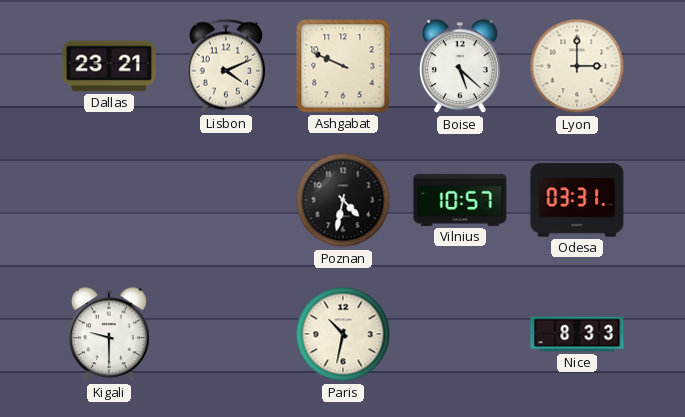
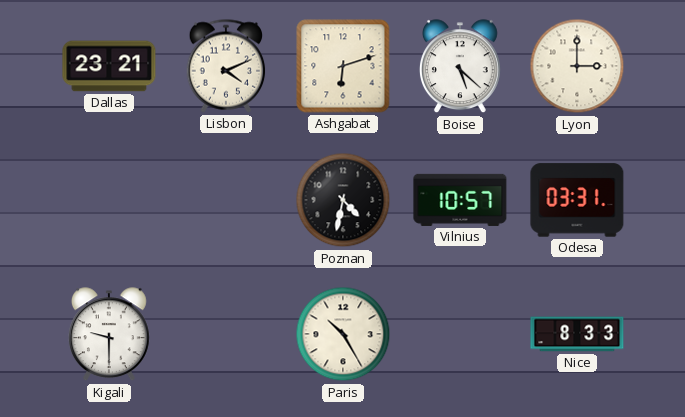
Ashgabat: 9:49 -> 6:12 (343, 66)
Paris: 10:32 -> 10:25 (343, 334)
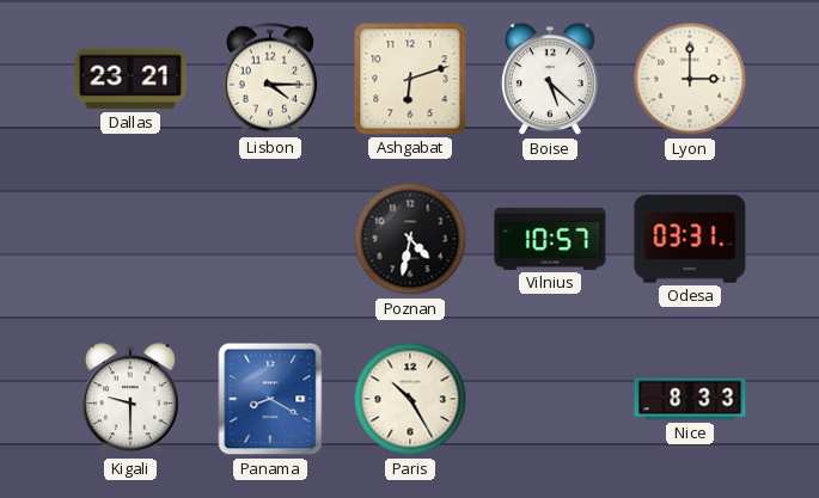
Lisbon: 4:11 -> 4:15 (270, 79)
Panama: none -> 8:20 (270, 399)
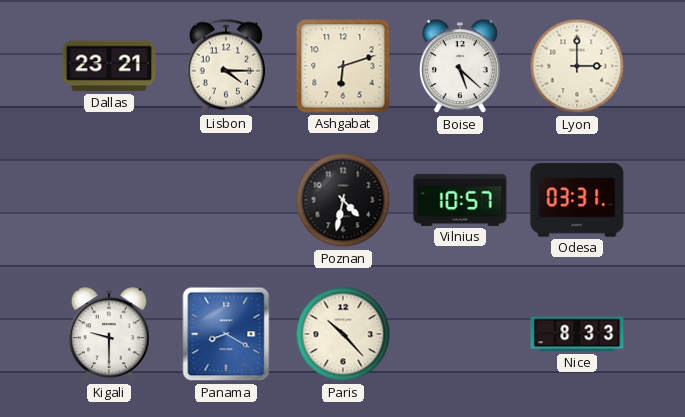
Paris: 10:25 -> 10:23 (343, 334)
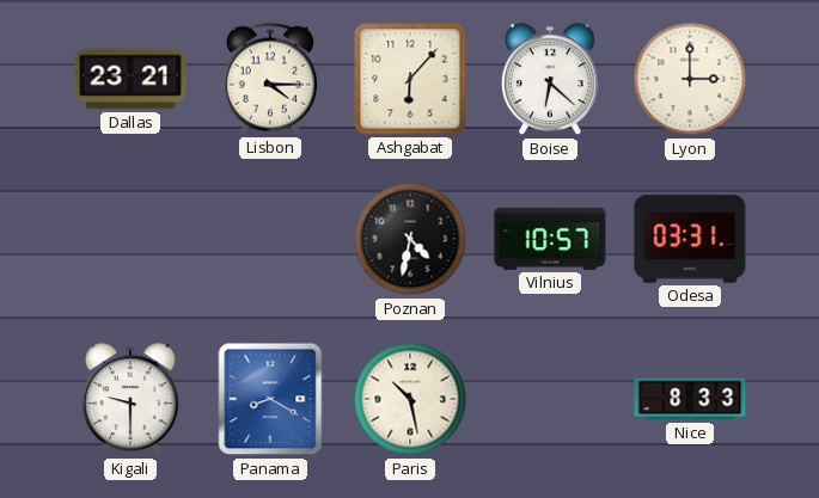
Ashgabat: 6:12 -> 6:07 (410, 79)
Boise: 5:22 -> 6:22 (550, 80)
Paris: 10:23 -> 10:28 (410, 399)
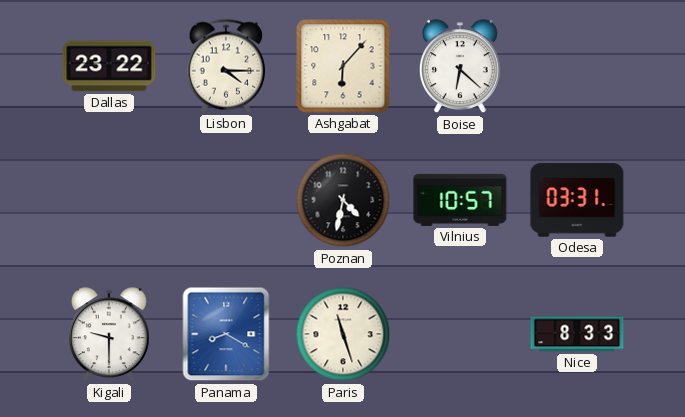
Dallas: 23:21 -> 23:22 (109, 66)
Lyon: 3:00 -> none (690, 79)
Paris: 10:28 -> 11:27 (343, 334)
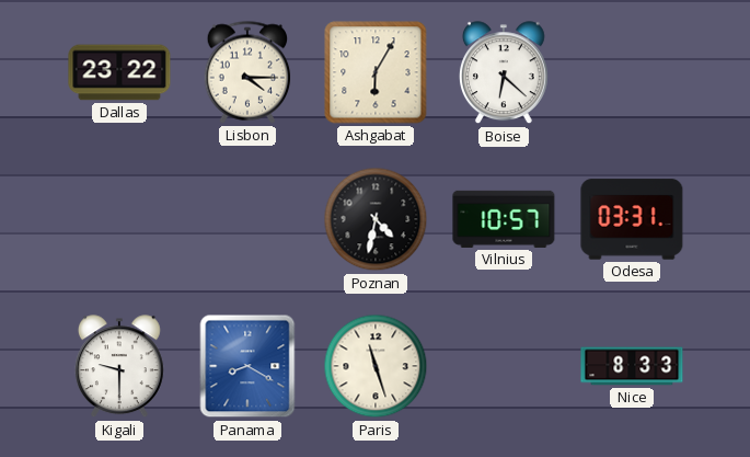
Ashgabat: 6:07 -> 6:05 (376, 72)
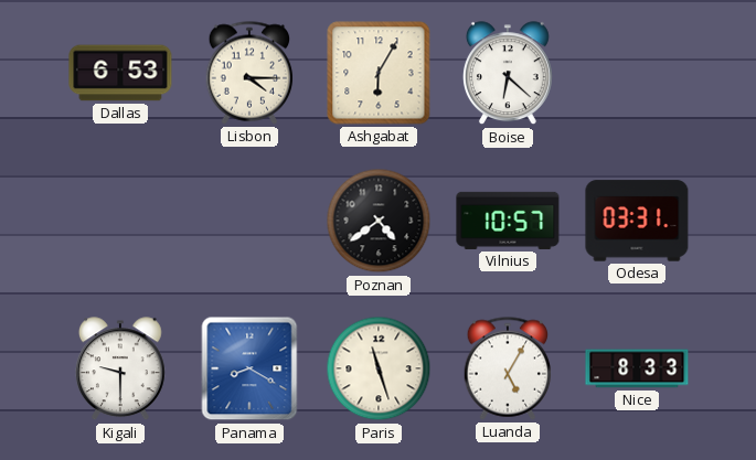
Dallas: 23:22 -> 6:53 (120, 73)
Poznan: 4:32 -> 4:39 (379, 221)
Luanda: none -> 5:05 (508, 368)
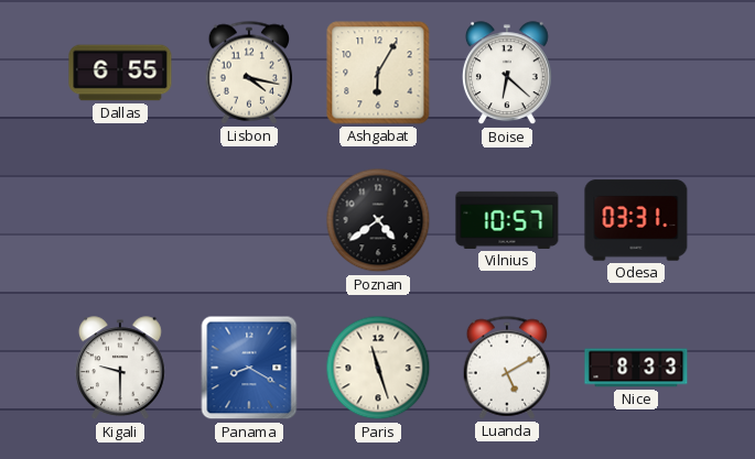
Dallas: 6:53 -> 6:55 (120, 73)
Lisbon: 4:15 -> 4:17 (249, 73)
Luanda: 5:05 -> 5:10 (507, 368)
